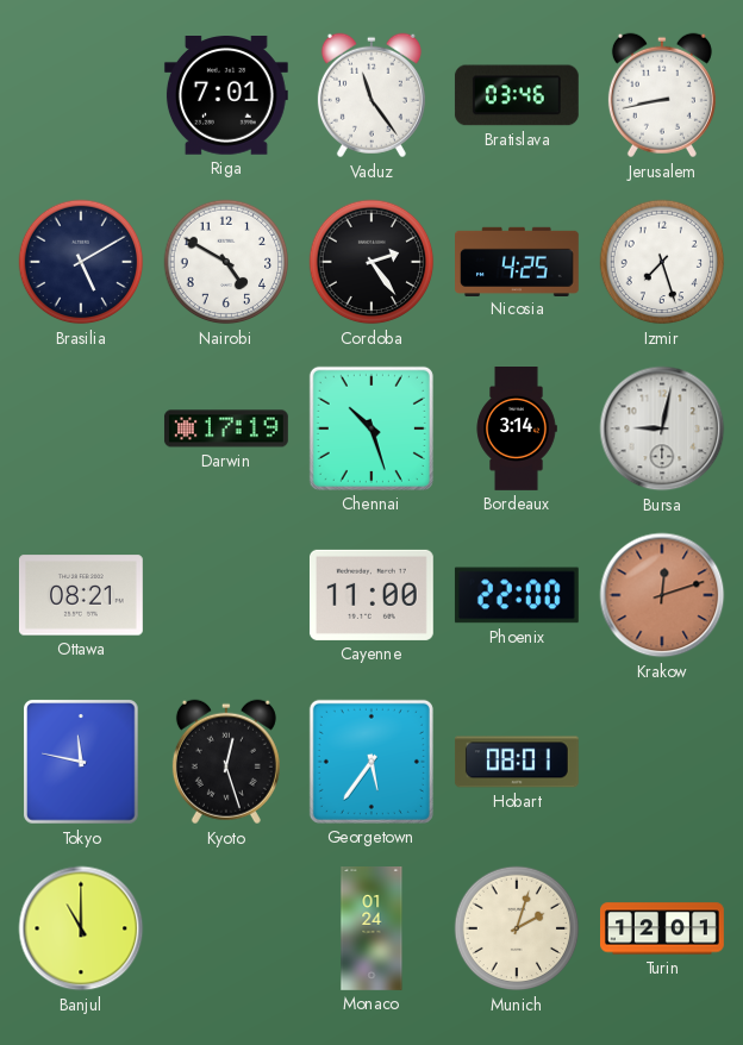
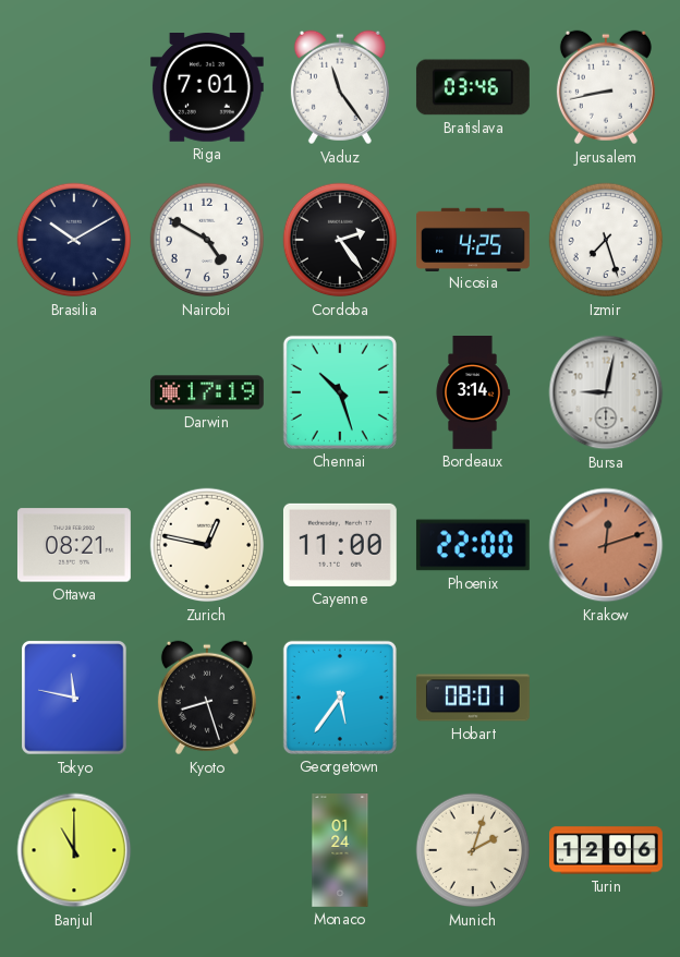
Brasilia: 5:10 -> 10:10 (74, 240)
Zurich: none -> 12:47 (207, 545)
Kyoto: 12:27 -> 8:27 (207, 698)
Turin: 12:01 -> 12:06 (607, 850)
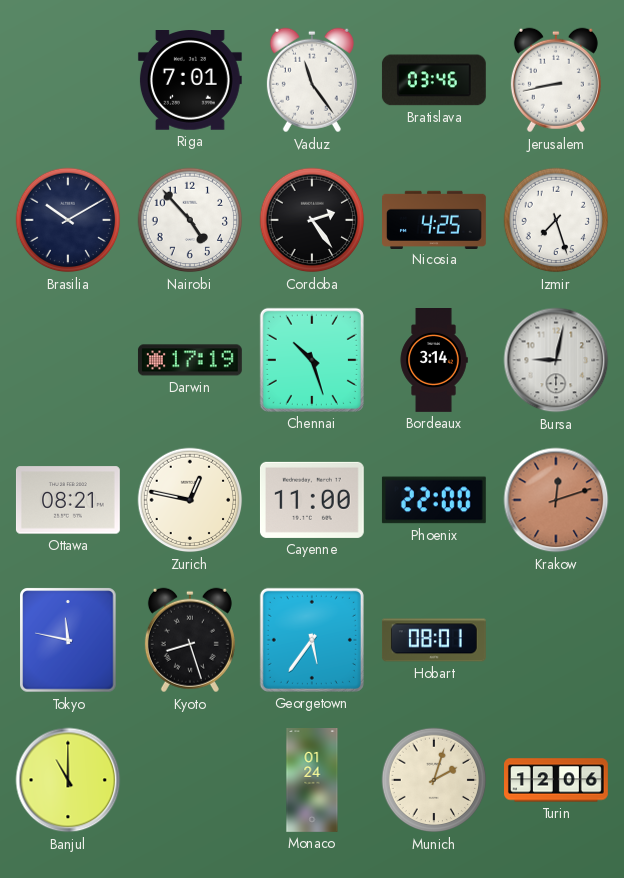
Nairobi: 4:50 -> 4:53 (190, 220)
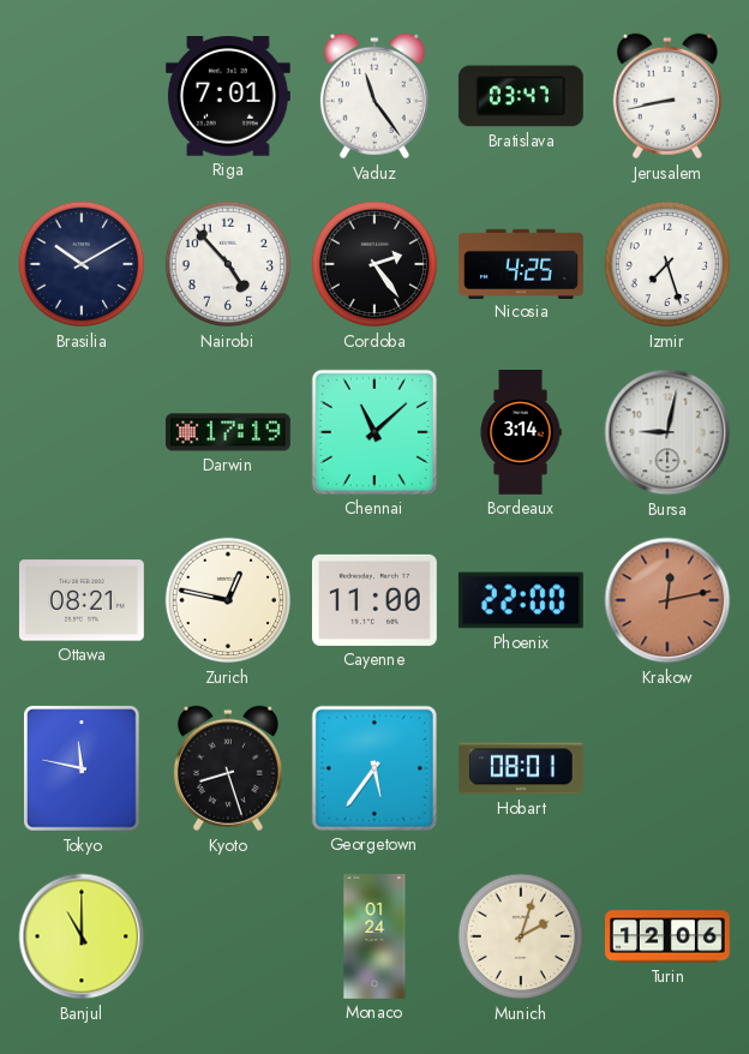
Bratislava: 03:46 -> 03:47 (521, 96)
Chennai: 10:27 -> 11:08 (374, 432)
Krakow: 12:12 -> 12:13 (667, 600)
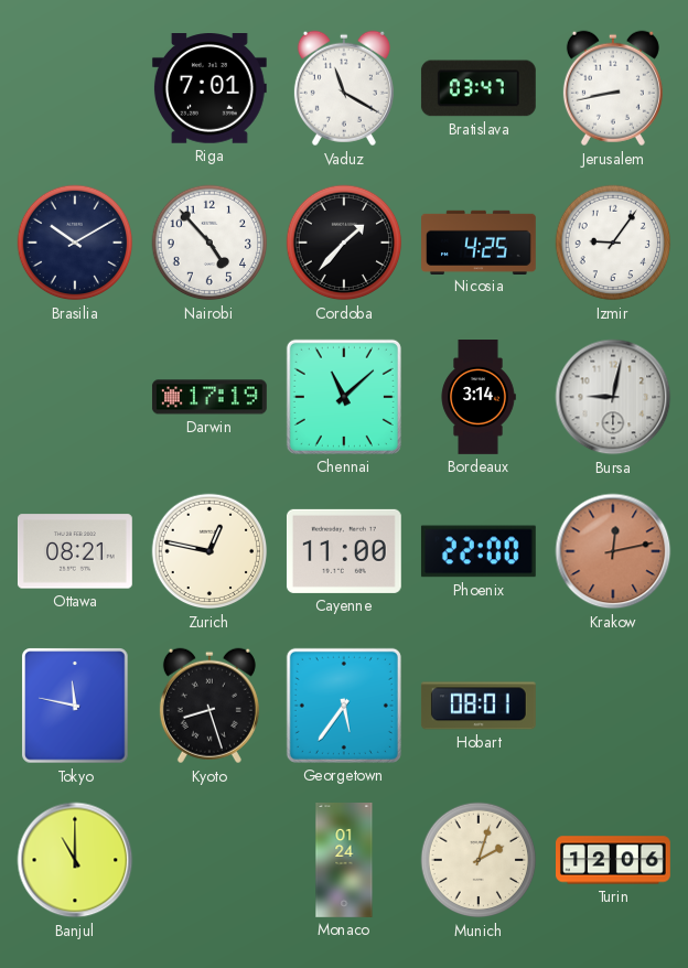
Vaduz: 11:24 -> 11:20 (344, 88)
Cordoba: 2:24 -> 1:37 (344, 243)
Izmir: 7:27 -> 9:06 (613, 243)
